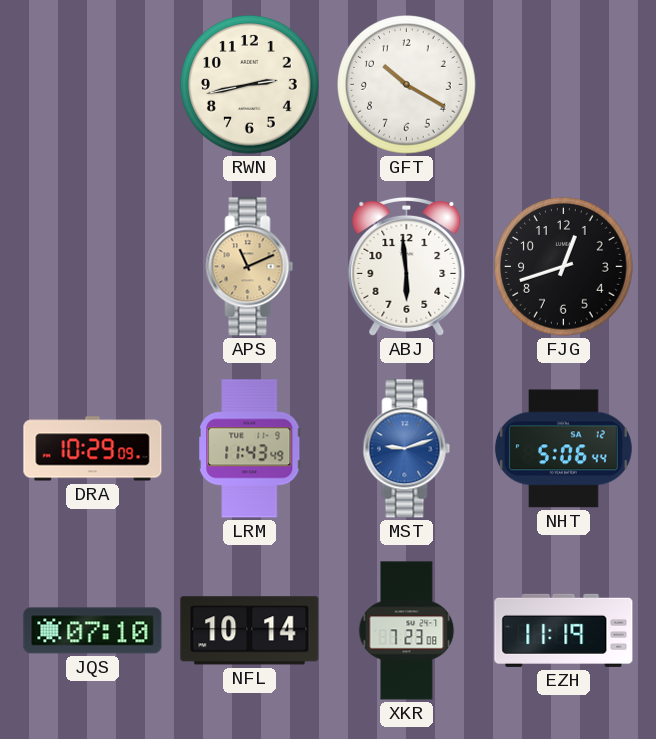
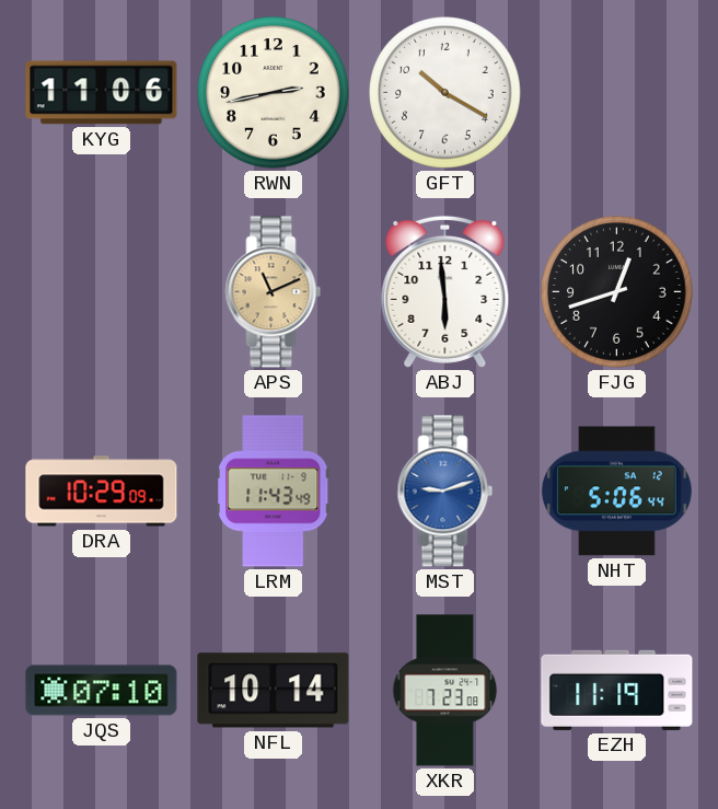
KYG: none -> 11:06 (102, 93)
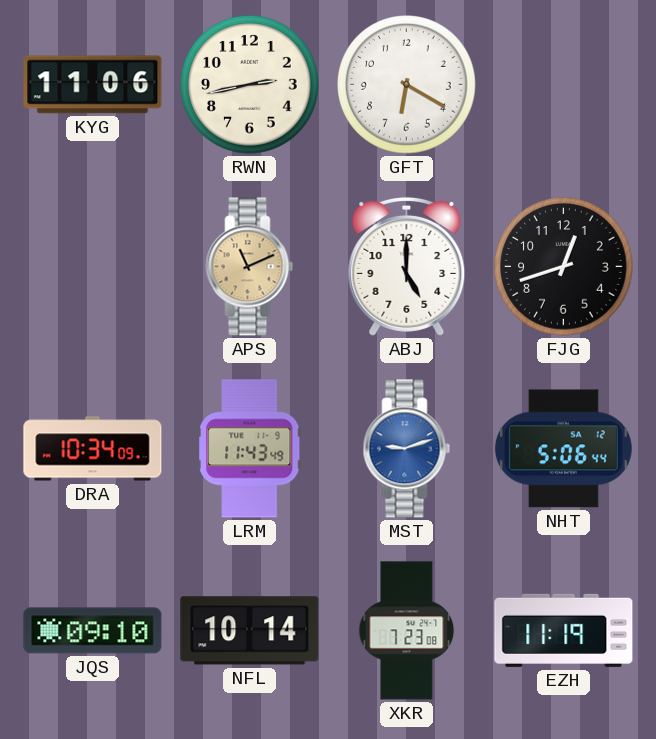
GFT: 10:20 -> 6:20 (407, 85)
ABJ: 5:59 -> 5:00 (407, 266)
DRA: 10:29 -> 10:34 (93, 449)
JQS: 07:10 -> 09:10 (93, 631)
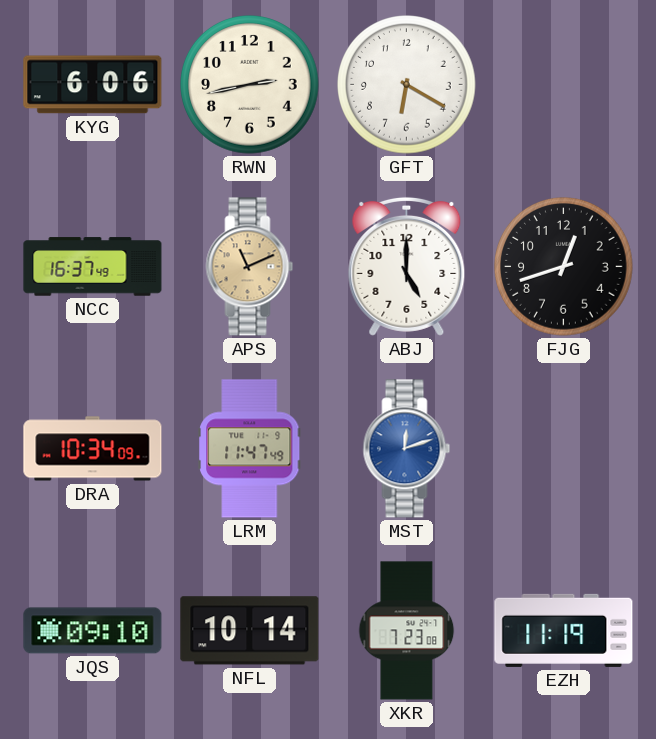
KYG: 11:06 -> 6:06 (93, 85)
NCC: none -> 16:37 (93, 267)
LRM: 11:43 -> 11:47 (250, 449)
MST: 9:12 -> 12:12 (407, 449)
NHT: 5:06 -> none (563, 449)
